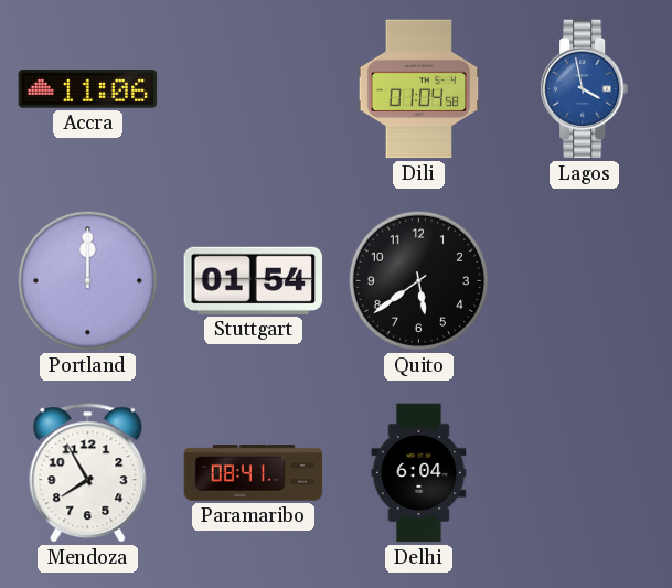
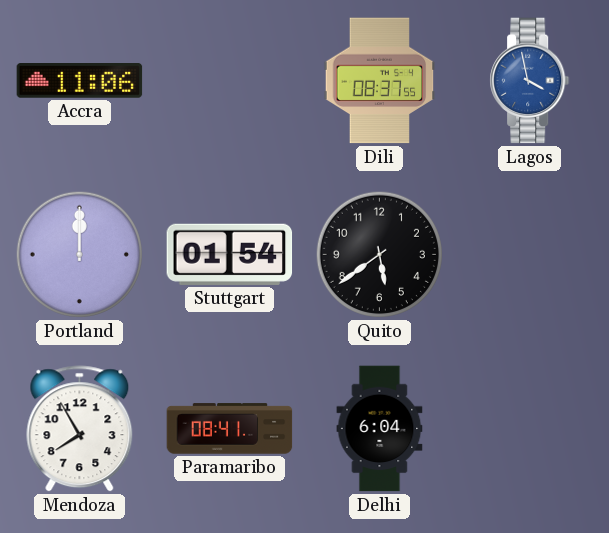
Dili: 01:04 -> 08:37 (380, 81)
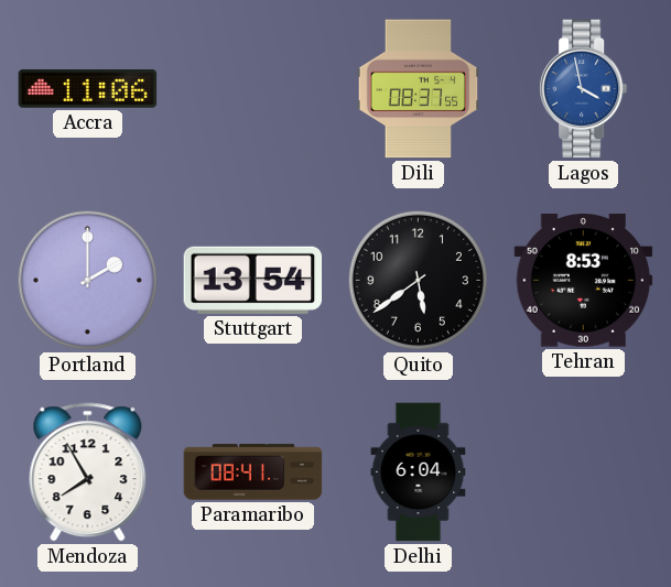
Portland: 12:00 -> 2:00 (87, 280)
Stuttgart: 01:54 -> 13:54 (253, 280)
Tehran: none -> 8:53 (584, 281)
